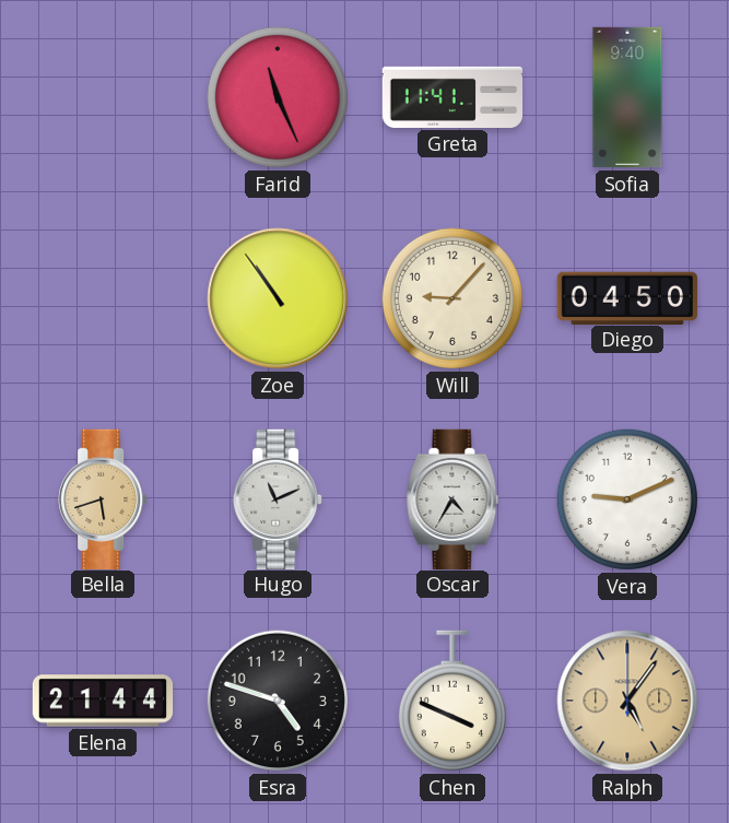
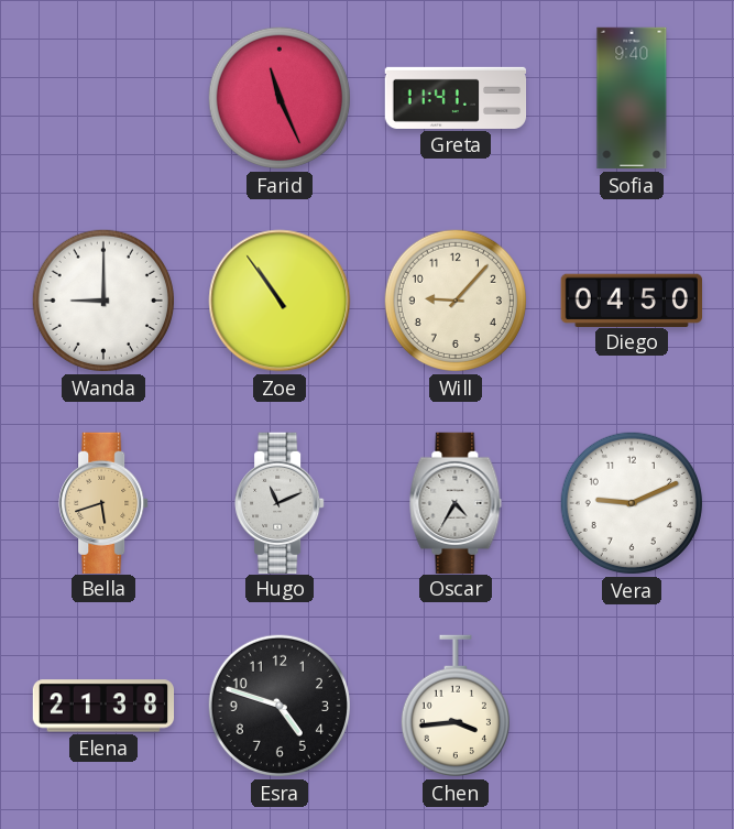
Wanda: none -> 9:00 (103, 301)
Elena: 21:44 -> 21:38 (103, 706)
Chen: 3:49 -> 3:44 (456, 706)
Ralph: 5:06 -> none (627, 701)
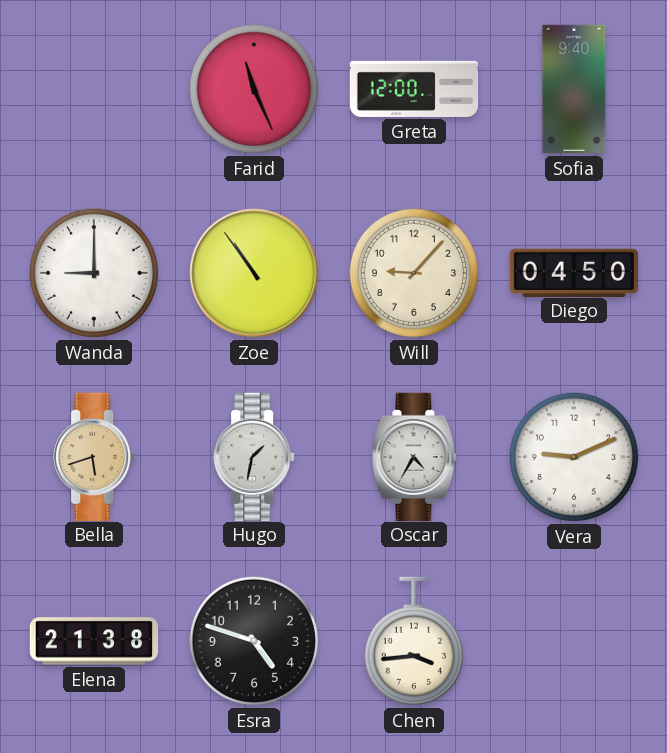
Greta: 11:41 -> 12:00 (414, 89)
Hugo: 11:11 -> 1:32 (254, 456)
